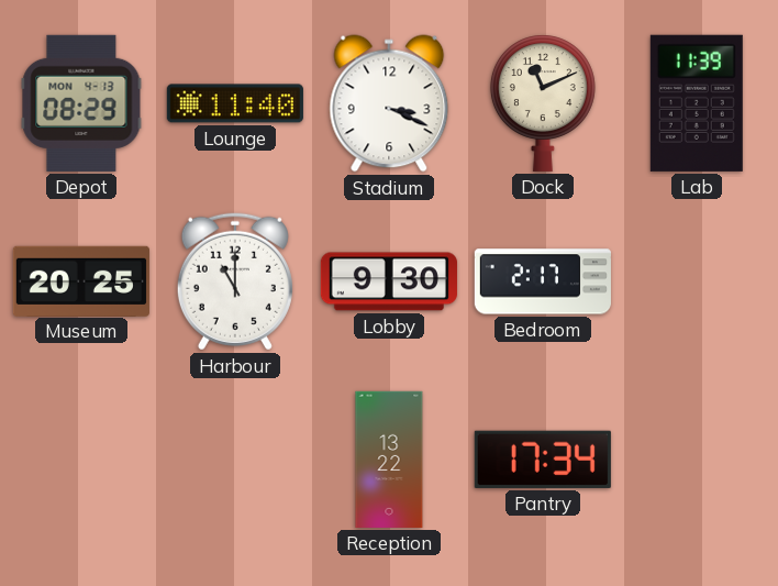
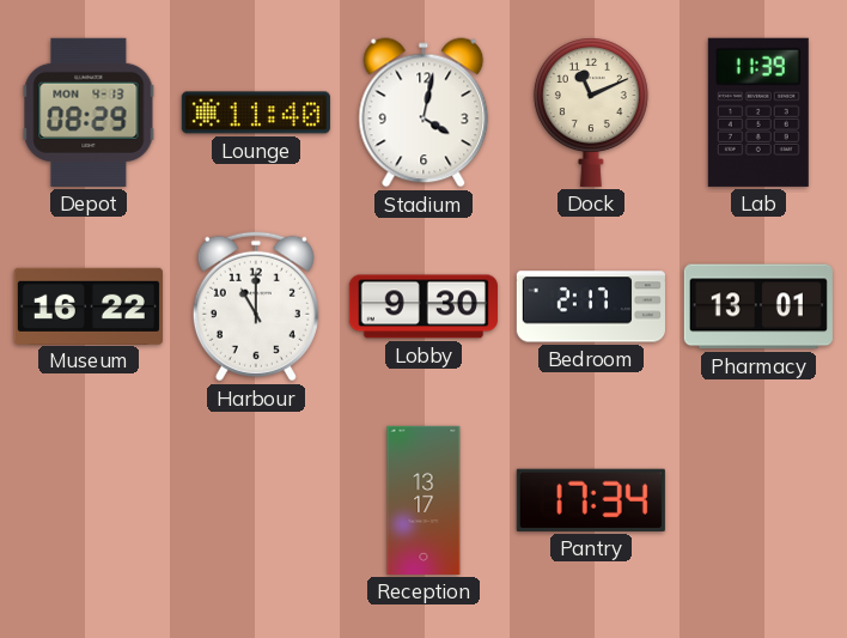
Stadium: 3:19 -> 4:02 (423, 113)
Museum: 20:25 -> 16:22 (89, 305)
Pharmacy: none -> 13:01 (758, 306)
Reception: 13:22 -> 13:17 (423, 500)
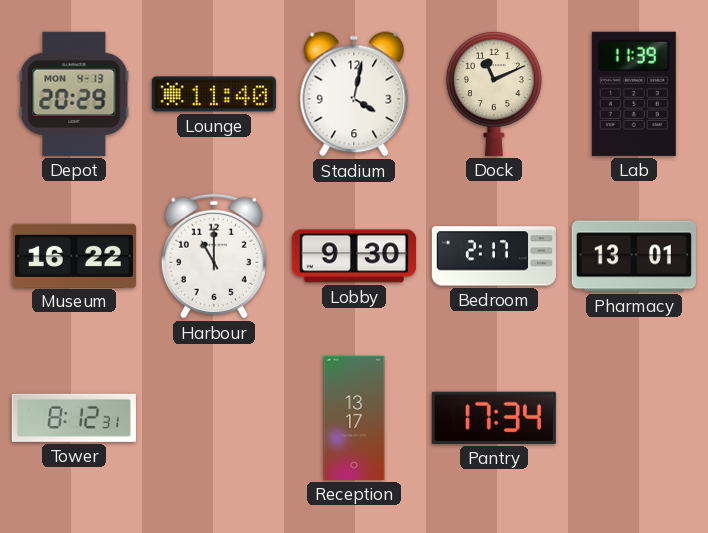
Depot: 08:29 -> 20:29 (74, 94)
Tower: none -> 8:12 (74, 418)
